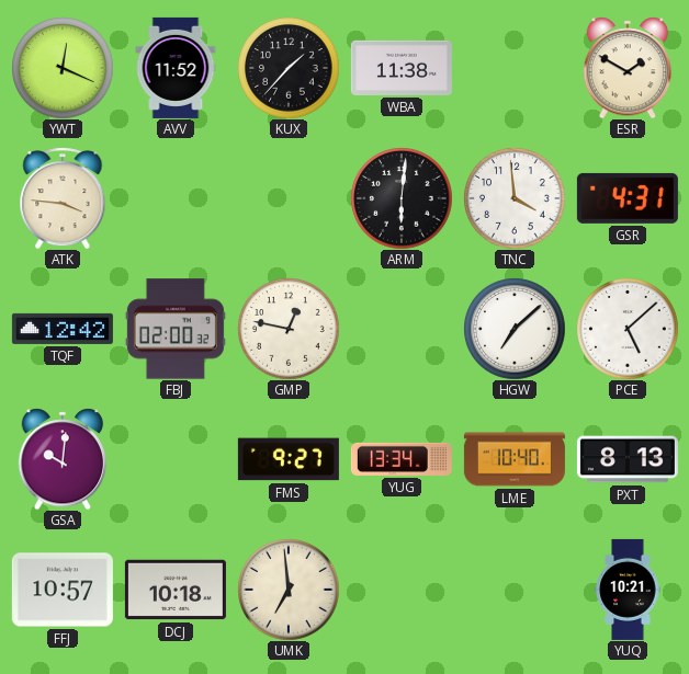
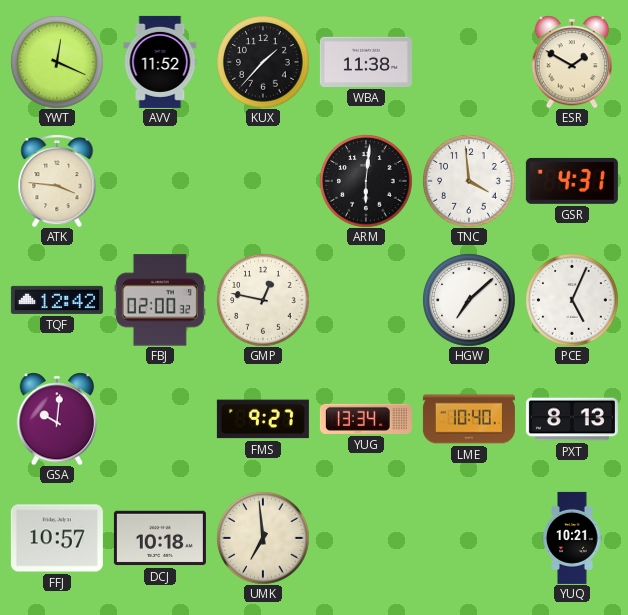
PCE: 5:08 -> 5:04 (572, 300)
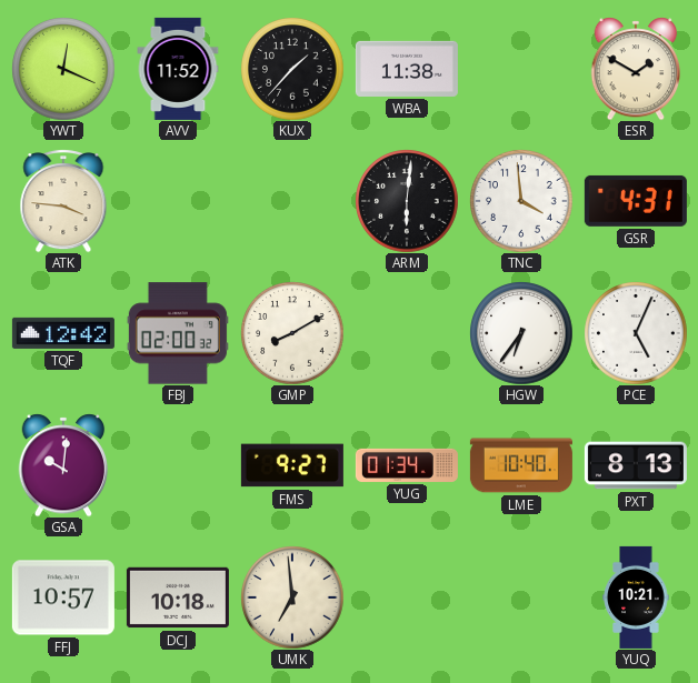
GMP: 12:47 -> 8:10 (292, 333)
HGW: 7:08 -> 6:36 (521, 333)
YUG: 13:34 -> 01:34 (407, 465)
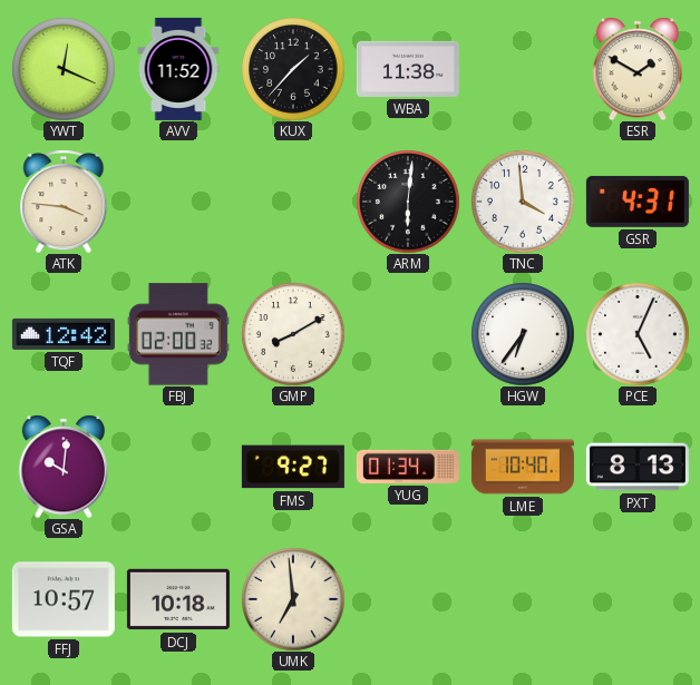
YUQ: 10:21 -> none (636, 597)
